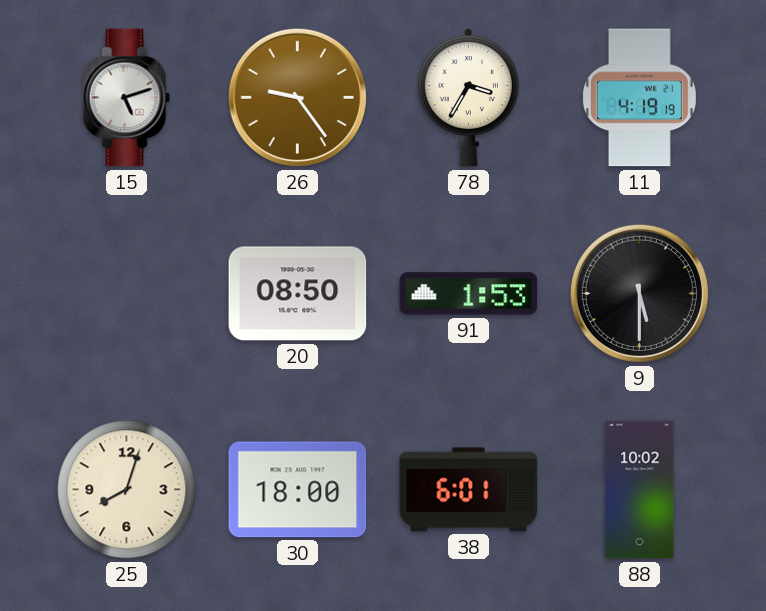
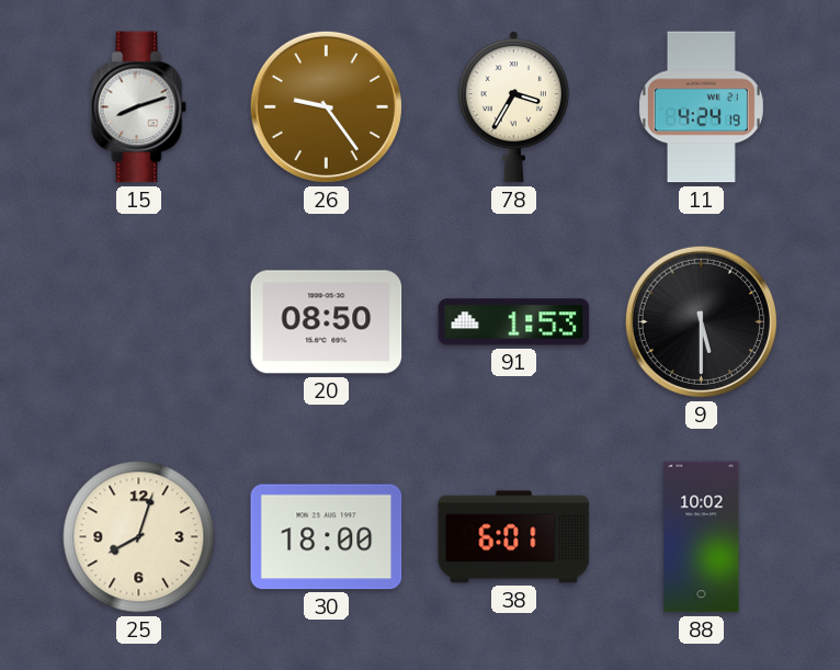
15: 5:12 -> 8:12 (139, 107)
11: 4:19 -> 4:24 (701, 107)
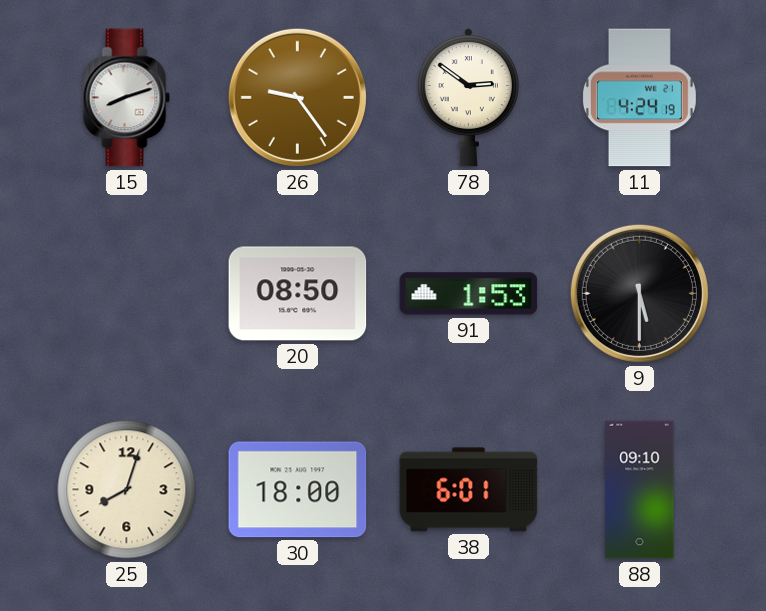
78: 3:35 -> 2:51 (468, 97)
88: 10:02 -> 09:10 (640, 490)
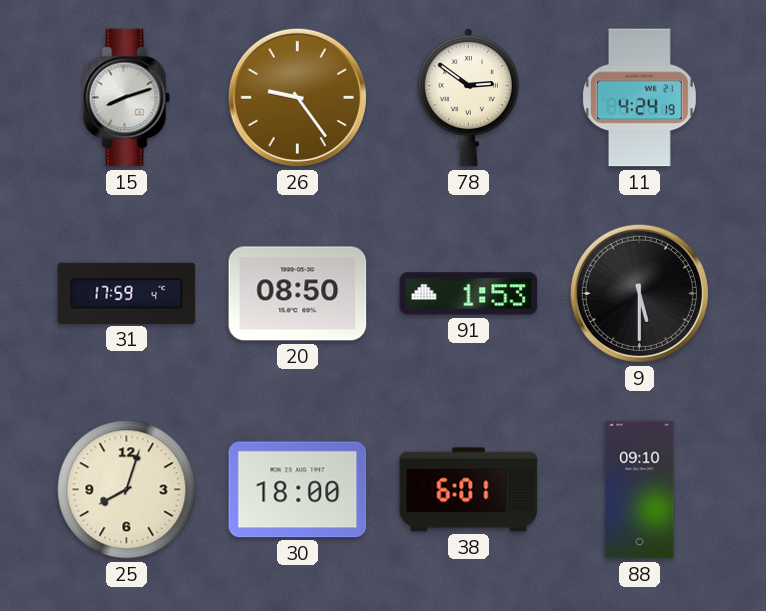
31: none -> 17:59 (127, 293)
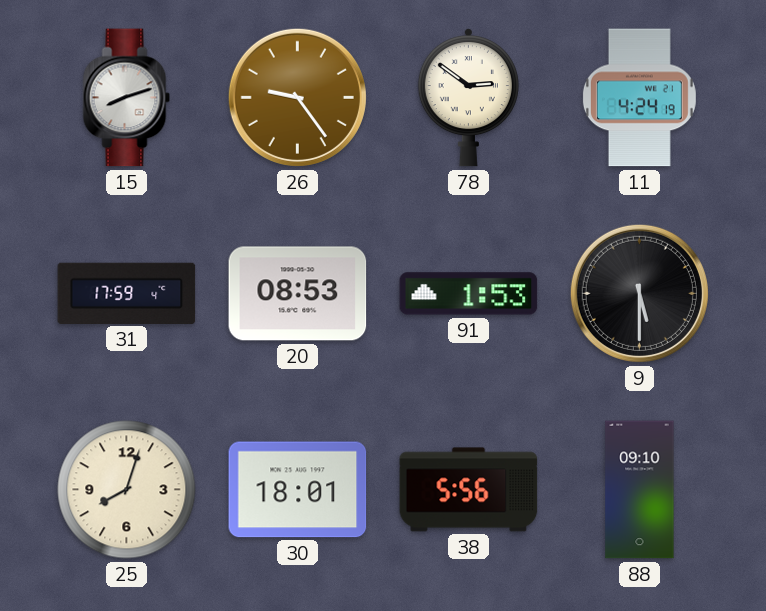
20: 08:50 -> 08:53 (298, 294)
30: 18:00 -> 18:01 (298, 490)
38: 6:01 -> 5:56 (469, 490)
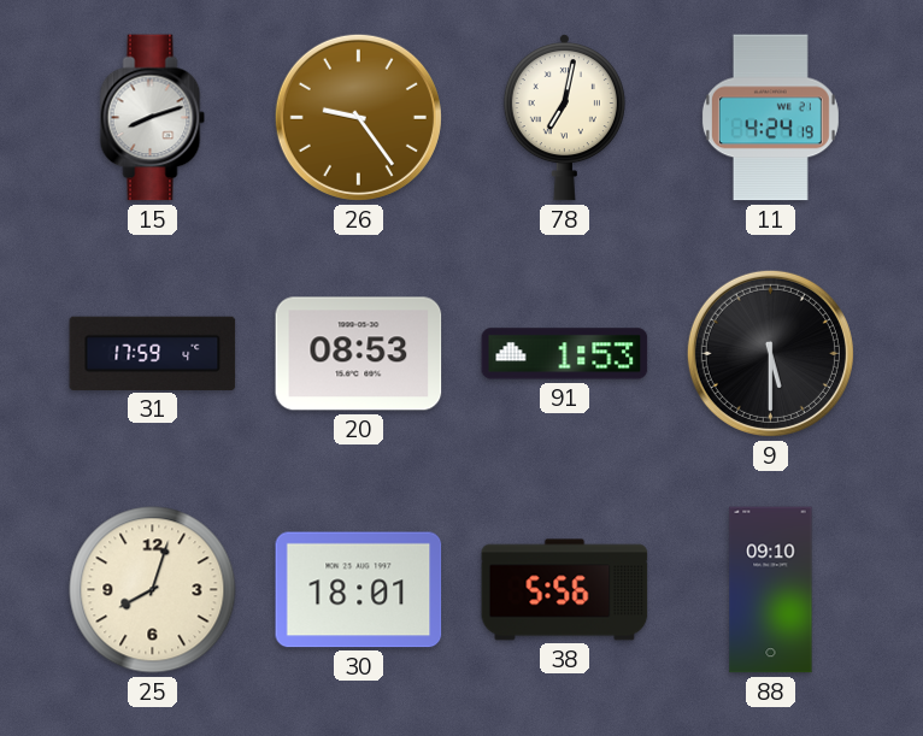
78: 2:51 -> 7:02 (564, 117)
